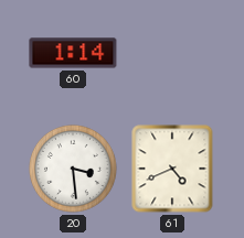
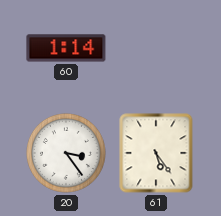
20: 3:29 -> 3:24 (66, 153)
61: 4:41 -> 5:24 (156, 153)
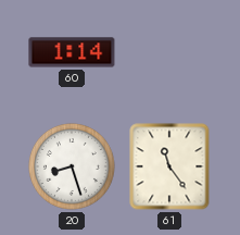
20: 3:24 -> 8:27 (72, 166)
61: 5:24 -> 11:24 (169, 166)
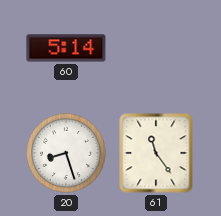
60: 1:14 -> 5:14 (66, 48)
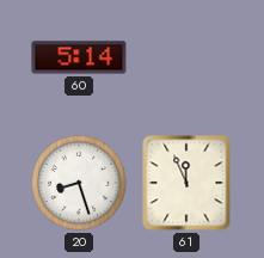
61: 11:24 -> 11:56 (186, 183)
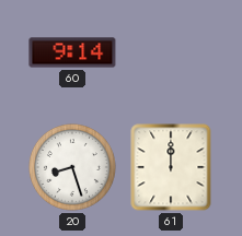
60: 5:14 -> 9:14 (72, 52)
61: 11:56 -> 12:00 (171, 167)
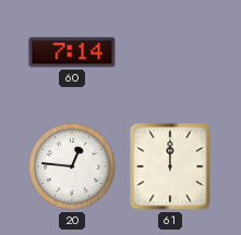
60: 9:14 -> 7:14 (72, 52)
20: 8:27 -> 12:46 (72, 166)
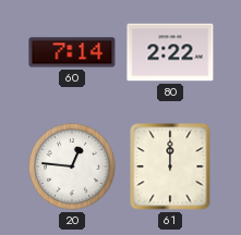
80: none -> 2:22 (170, 52)
